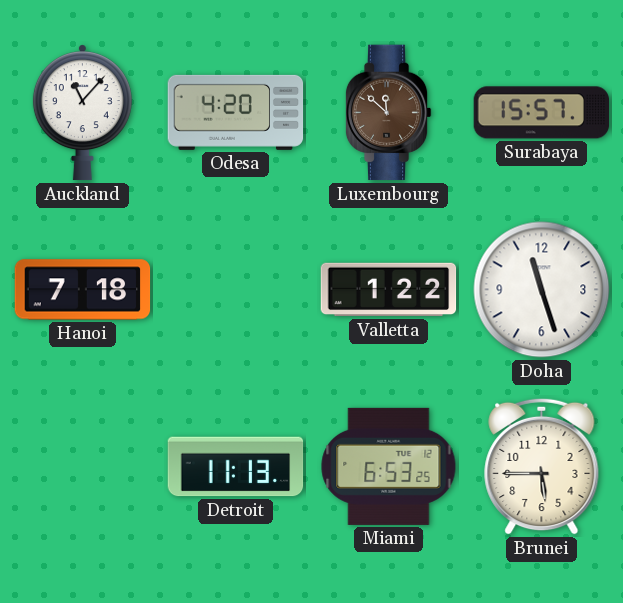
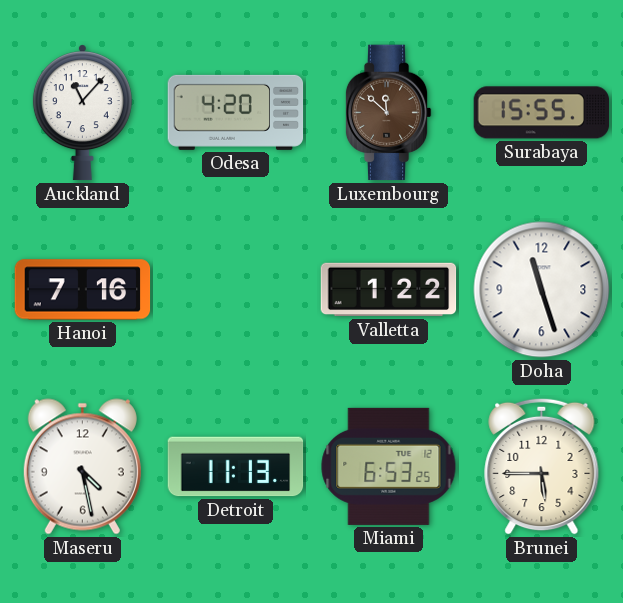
Surabaya: 15:57 -> 15:55 (542, 113)
Hanoi: 7:18 -> 7:16 (83, 290)
Maseru: none -> 4:28 (82, 467)
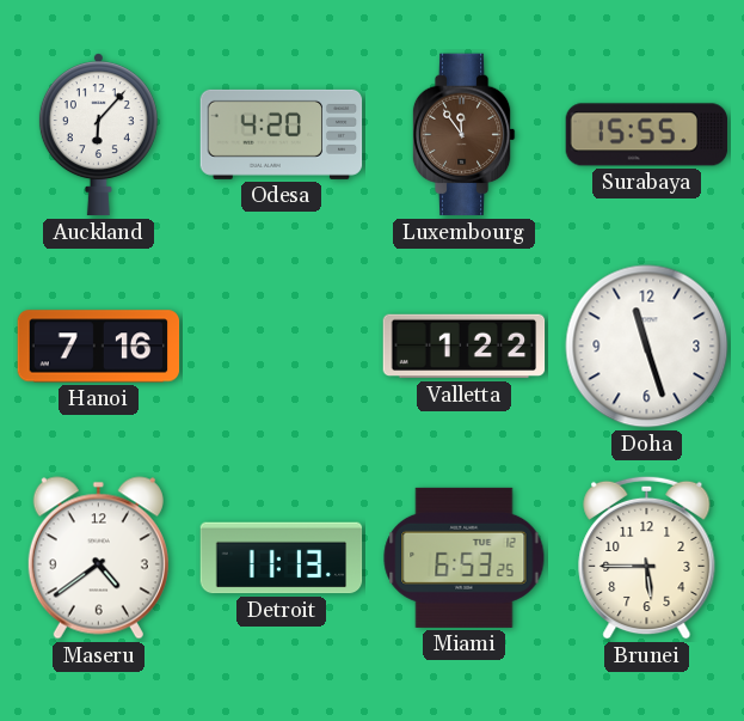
Auckland: 11:07 -> 6:07 (98, 135)
Luxembourg: 11:52 -> 11:54 (463, 135)
Maseru: 4:28 -> 4:39 (98, 558)
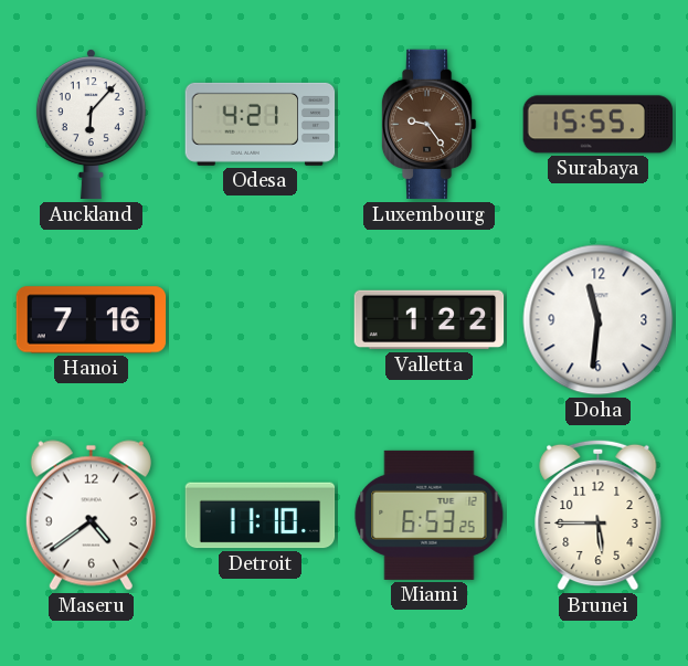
Odesa: 4:20 -> 4:21 (261, 124)
Luxembourg: 11:54 -> 9:24 (428, 125)
Doha: 11:27 -> 11:31 (599, 320)
Detroit: 11:13 -> 11:10 (261, 516)
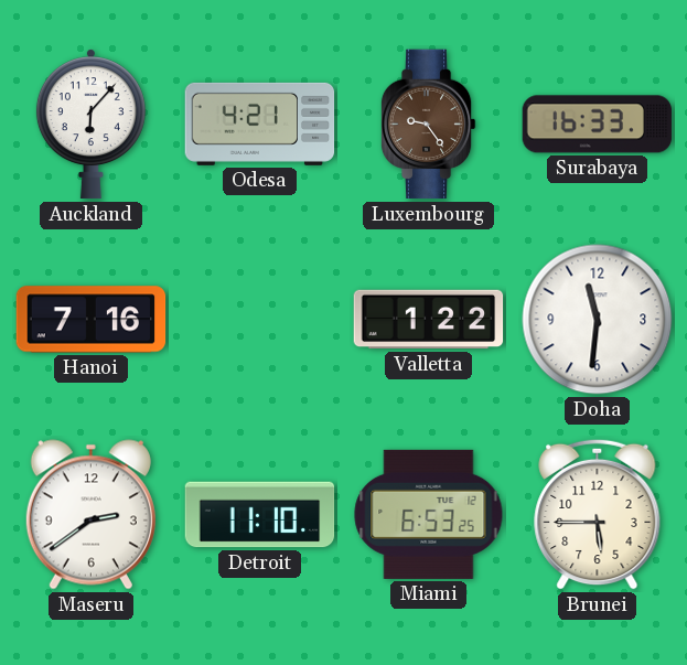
Surabaya: 15:55 -> 16:33 (598, 125)
Maseru: 4:39 -> 2:39 (90, 515)
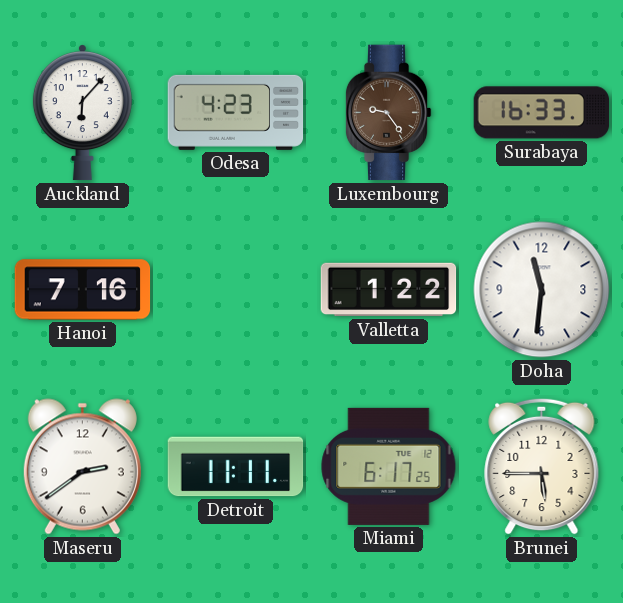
Odesa: 4:21 -> 4:23 (236, 112)
Detroit: 11:10 -> 11:11 (236, 467)
Miami: 6:53 -> 6:17 (389, 466)
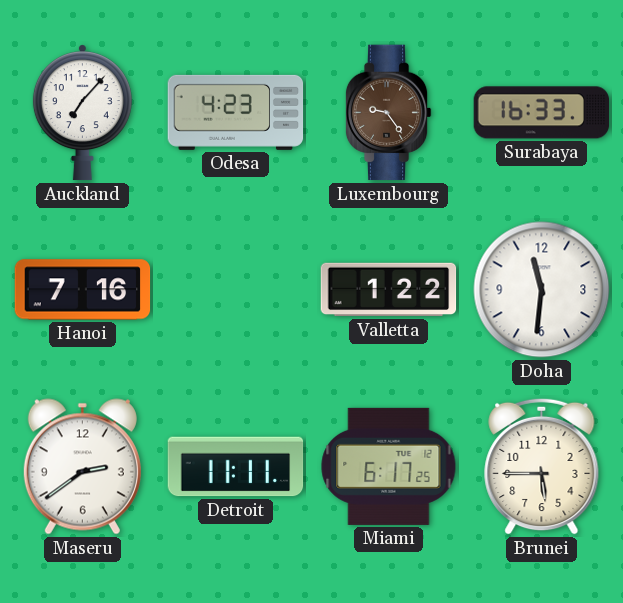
Auckland: 6:07 -> 7:07 (82, 113)
